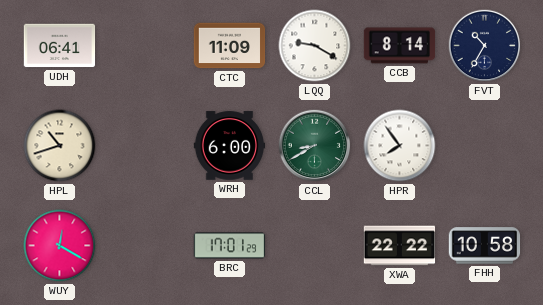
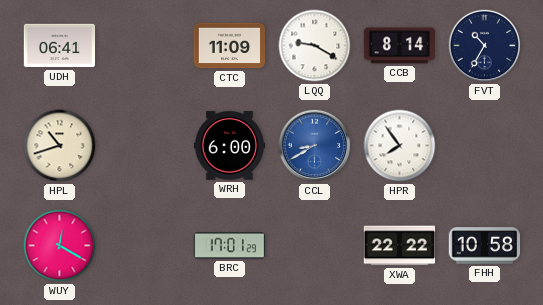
CCL dial: green -> blue (315, 146)
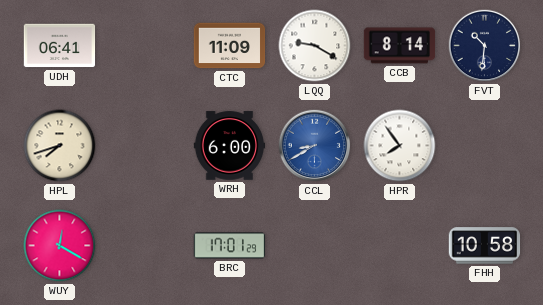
FVT: 10:35 -> 10:31 (485, 46)
HPL: 10:42 -> 7:42 (60, 146)
XWA: 22:22 -> none (400, 246)
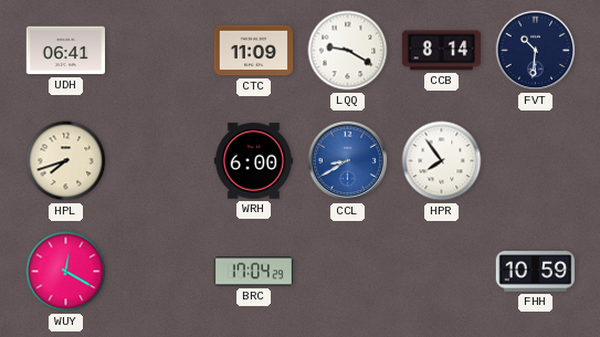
BRC: 17:01 -> 17:04 (254, 272)
FHH: 10:58 -> 10:59 (536, 272)
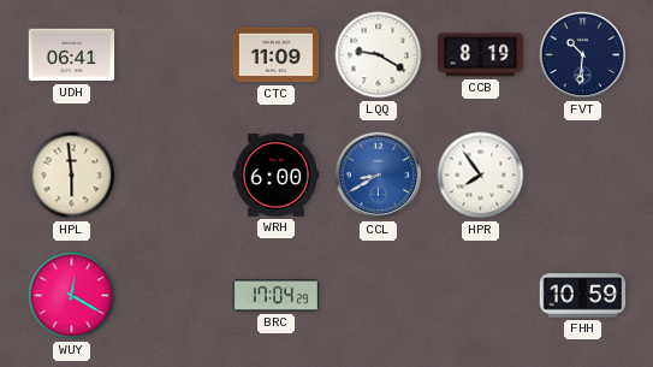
CCB: 8:14 -> 8:19 (481, 55)
HPL: 7:42 -> 5:59 (72, 176)
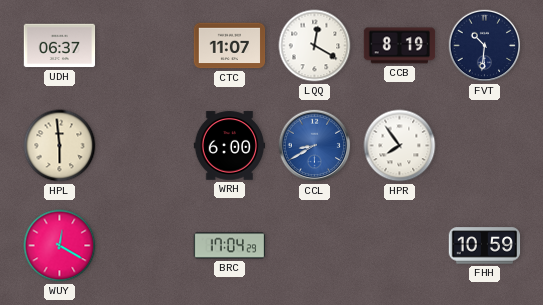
UDH: 06:41 -> 06:37 (60, 46)
CTC: 11:09 -> 11:07 (230, 46)
LQQ: 9:20 -> 12:20 (315, 46)
